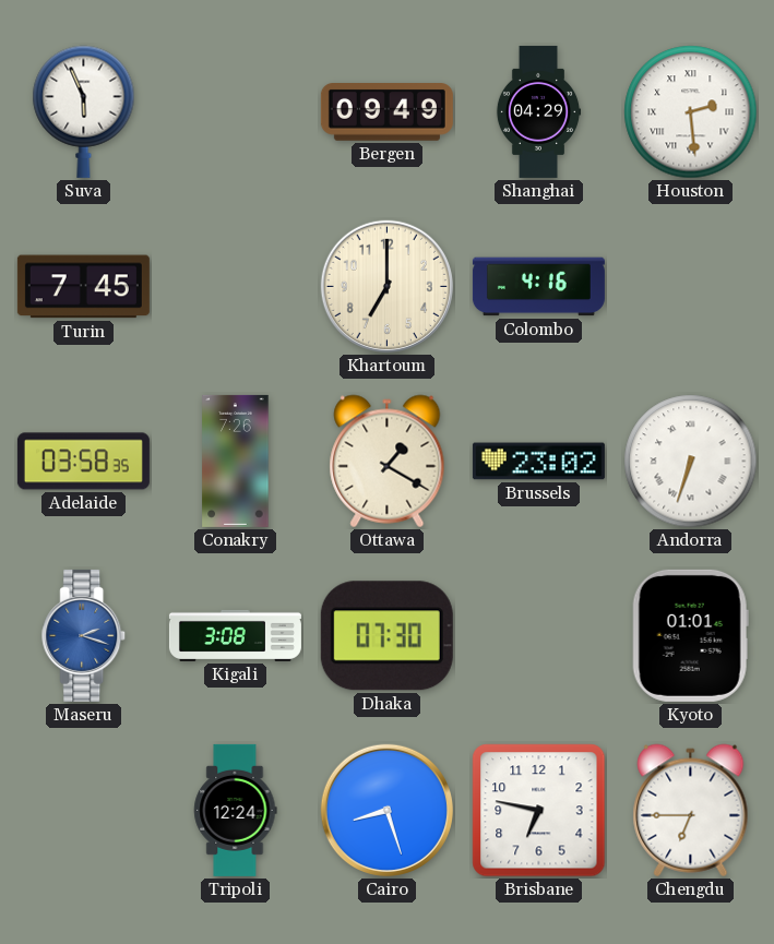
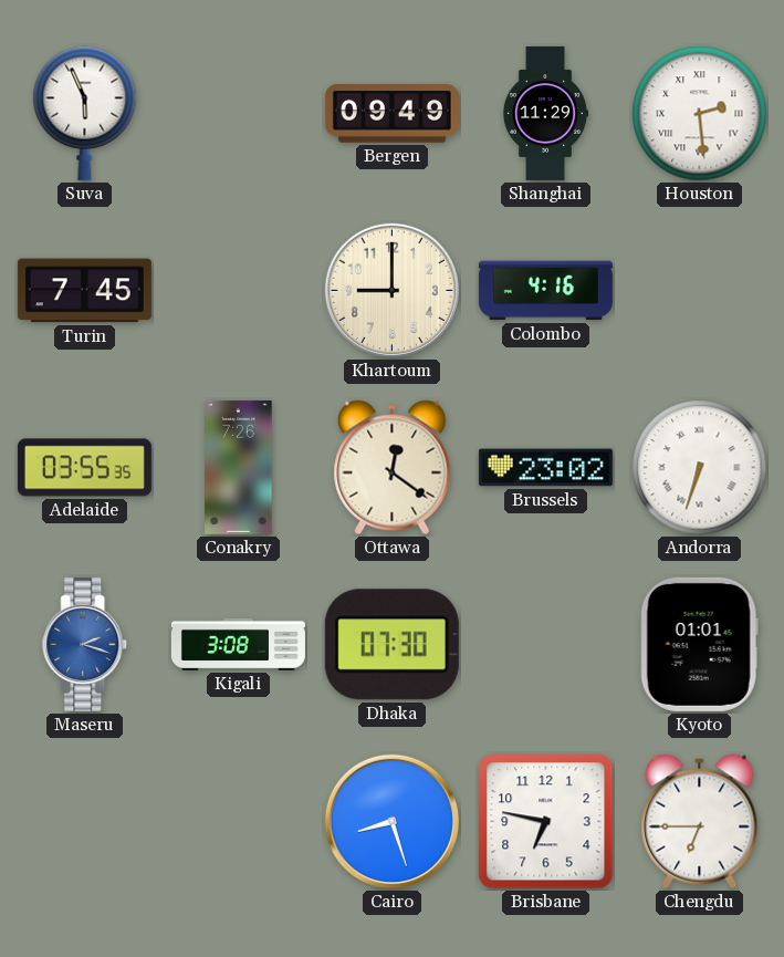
Shanghai: 04:29 -> 11:29 (545, 113)
Khartoum: 7:00 -> 9:00 (391, 290)
Adelaide: 03:58 -> 03:55 (84, 468)
Ottawa: 1:20 -> 12:21 (393, 468)
Tripoli: 12:24 -> none (236, 810)
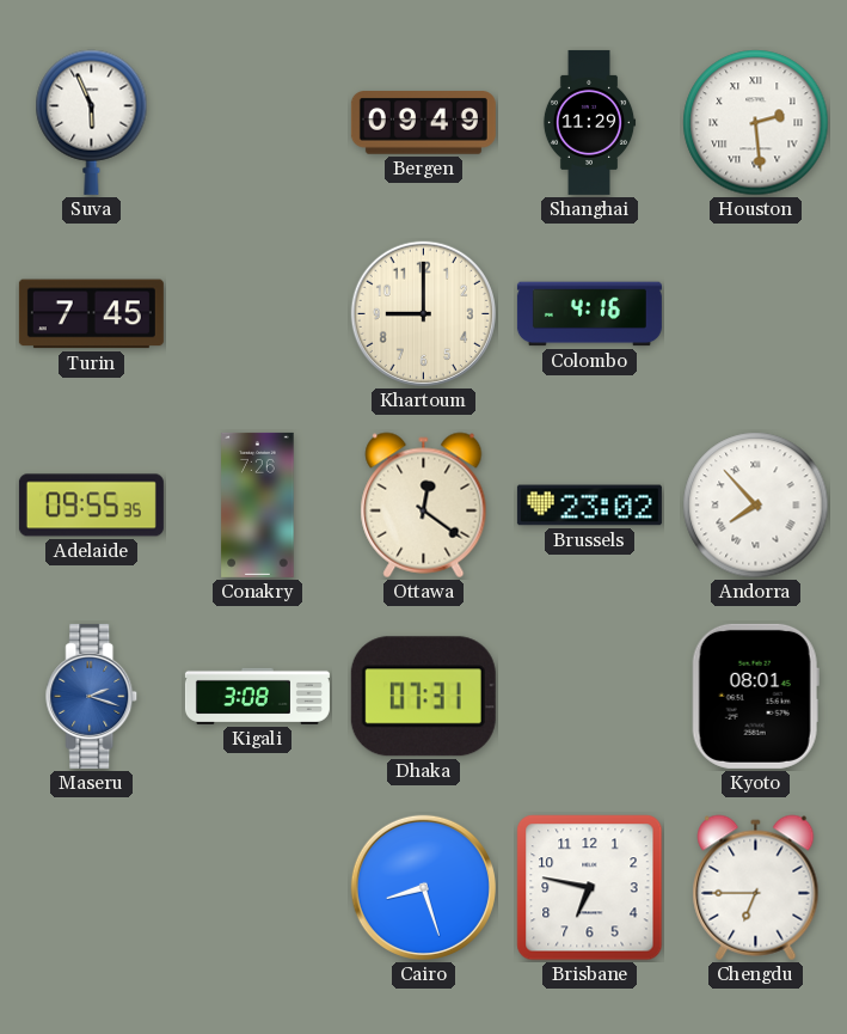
Adelaide: 03:55 -> 09:55 (91, 506)
Andorra: 6:33 -> 7:53 (756, 506)
Dhaka: 07:30 -> 07:31 (423, 697)
Kyoto: 01:01 -> 08:01 (755, 696)
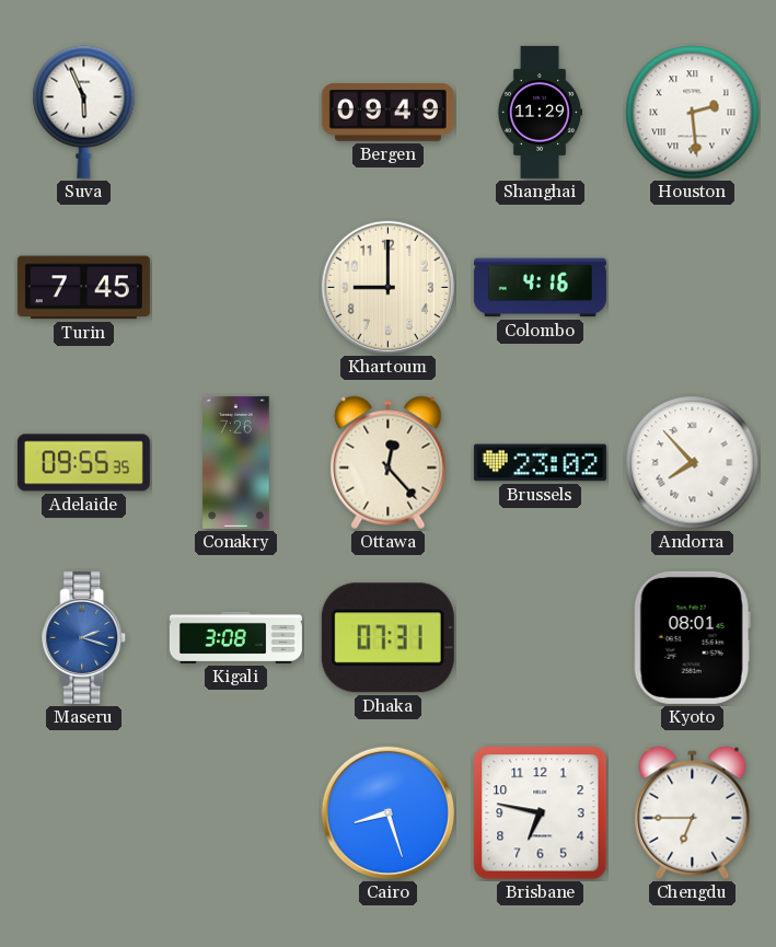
Ottawa: 12:21 -> 12:23 (389, 463)
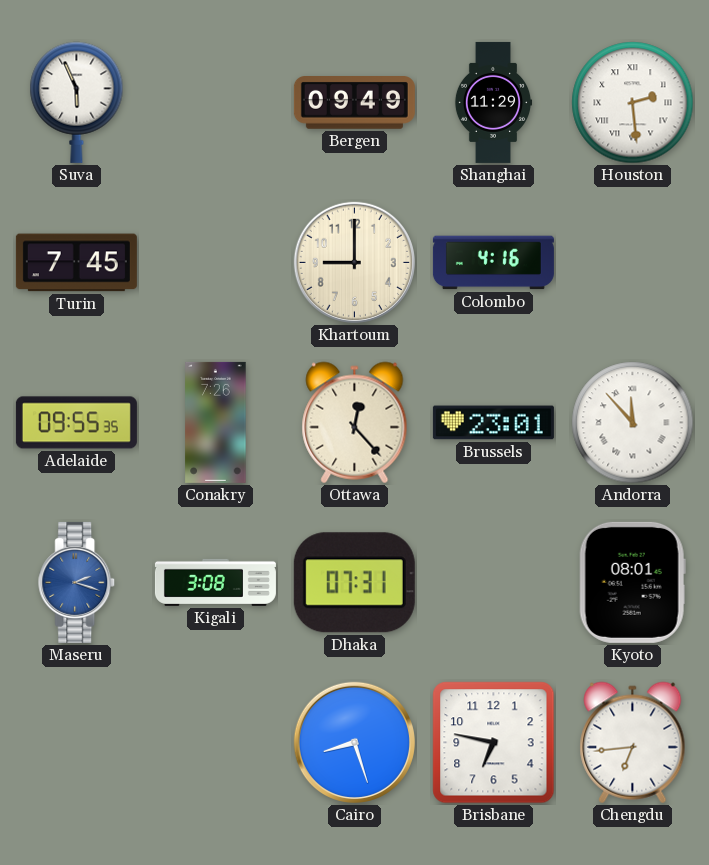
Brussels: 23:02 -> 23:01 (493, 423)
Andorra: 7:53 -> 11:53 (633, 423)
Chengdu: 6:45 -> 6:44 (633, 743)
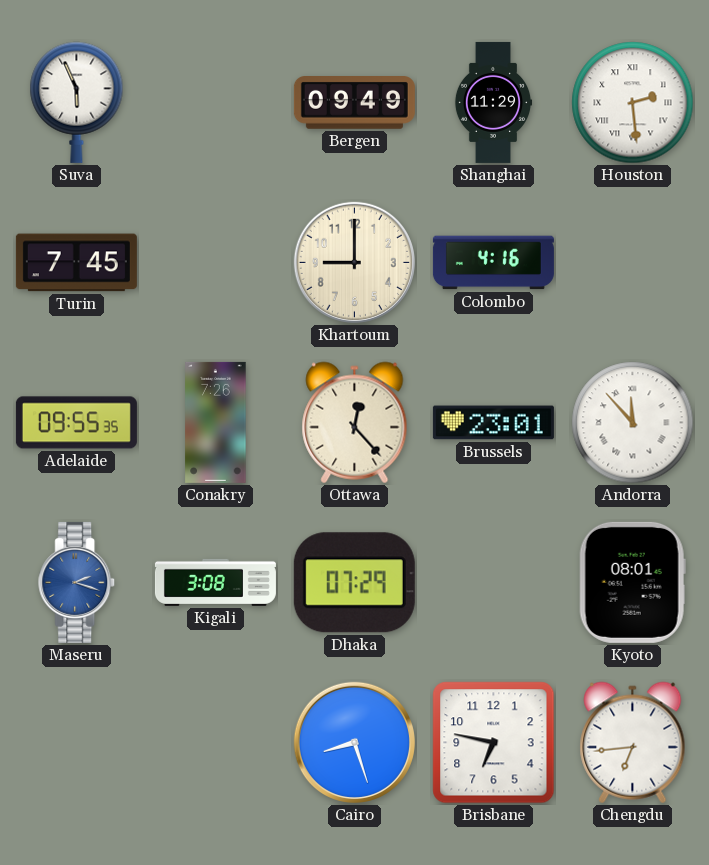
Dhaka: 07:31 -> 07:29 (354, 583)
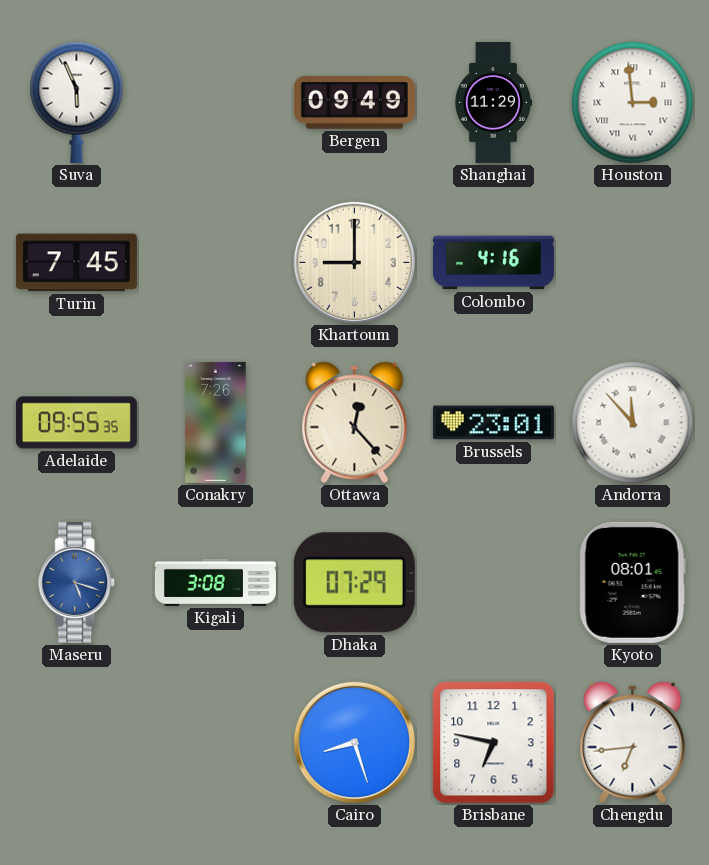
Houston: 2:29 -> 2:59 (633, 103)
Maseru: 2:18 -> 5:18 (77, 582)
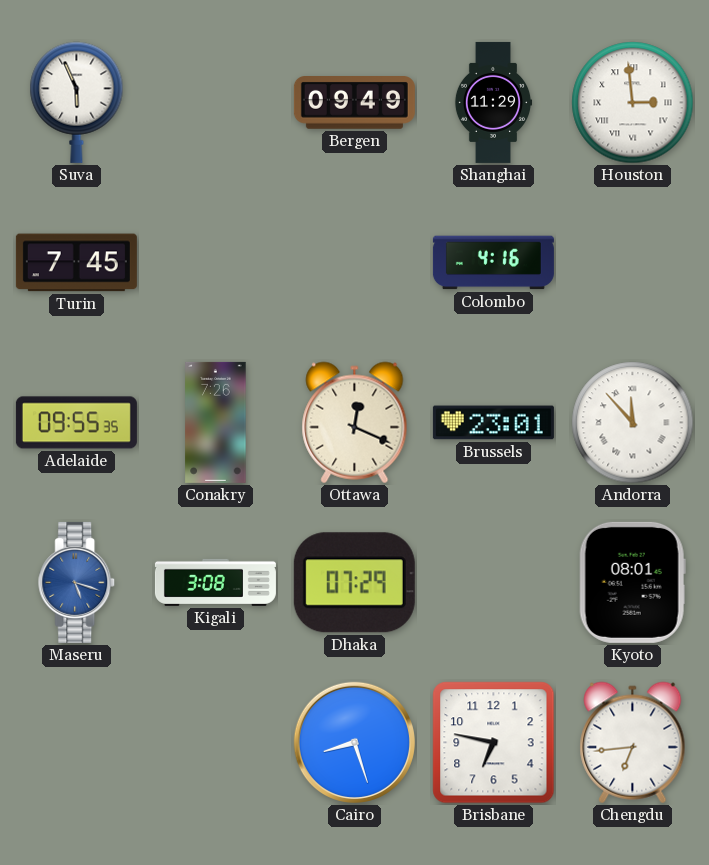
Khartoum: 9:00 -> none (354, 262)
Ottawa: 12:23 -> 12:19 (355, 423)
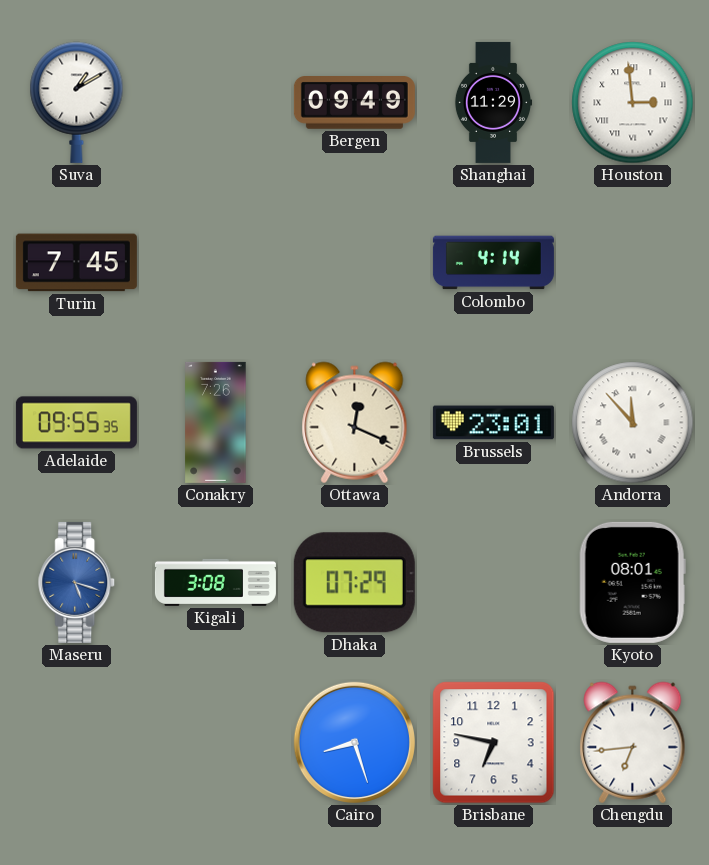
Suva: 5:56 -> 1:10 (77, 102)
Colombo: 4:16 -> 4:14 (493, 263)
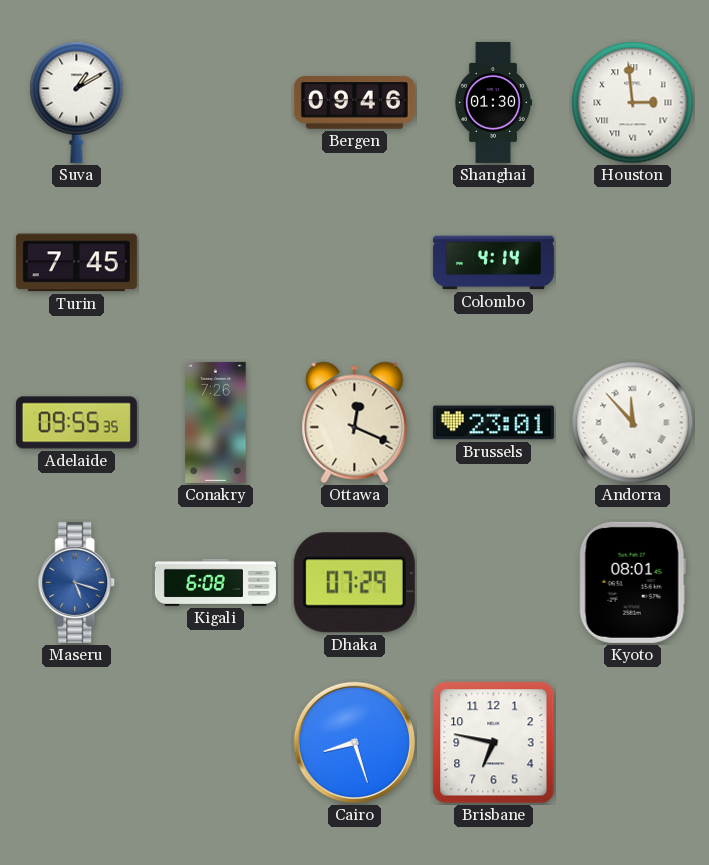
Bergen: 09:49 -> 09:46 (354, 103)
Shanghai: 11:29 -> 01:30 (493, 102)
Kigali: 3:08 -> 6:08 (215, 582)
Chengdu: 6:44 -> none (633, 743)
